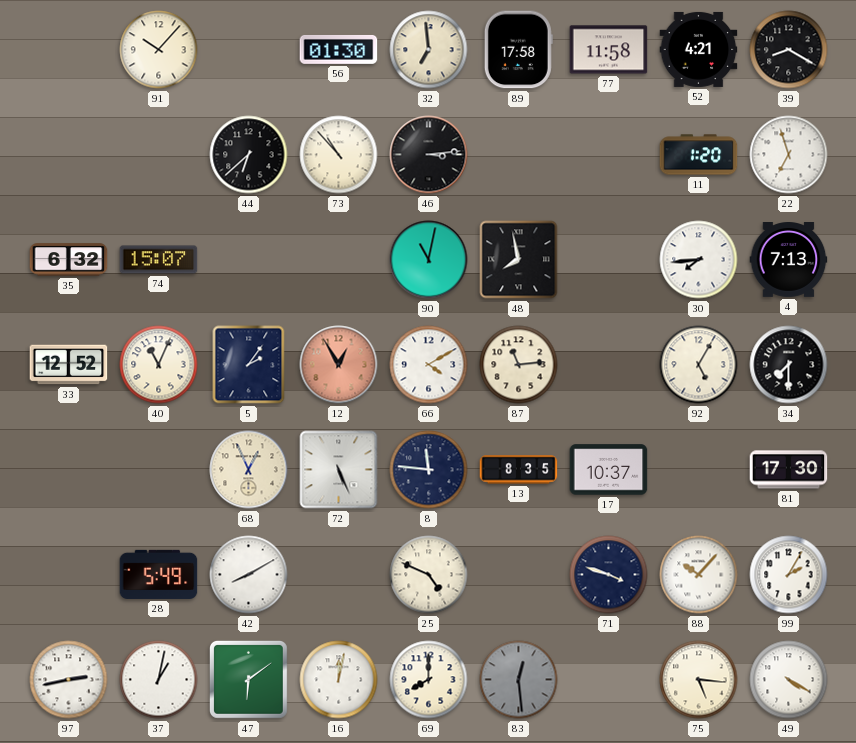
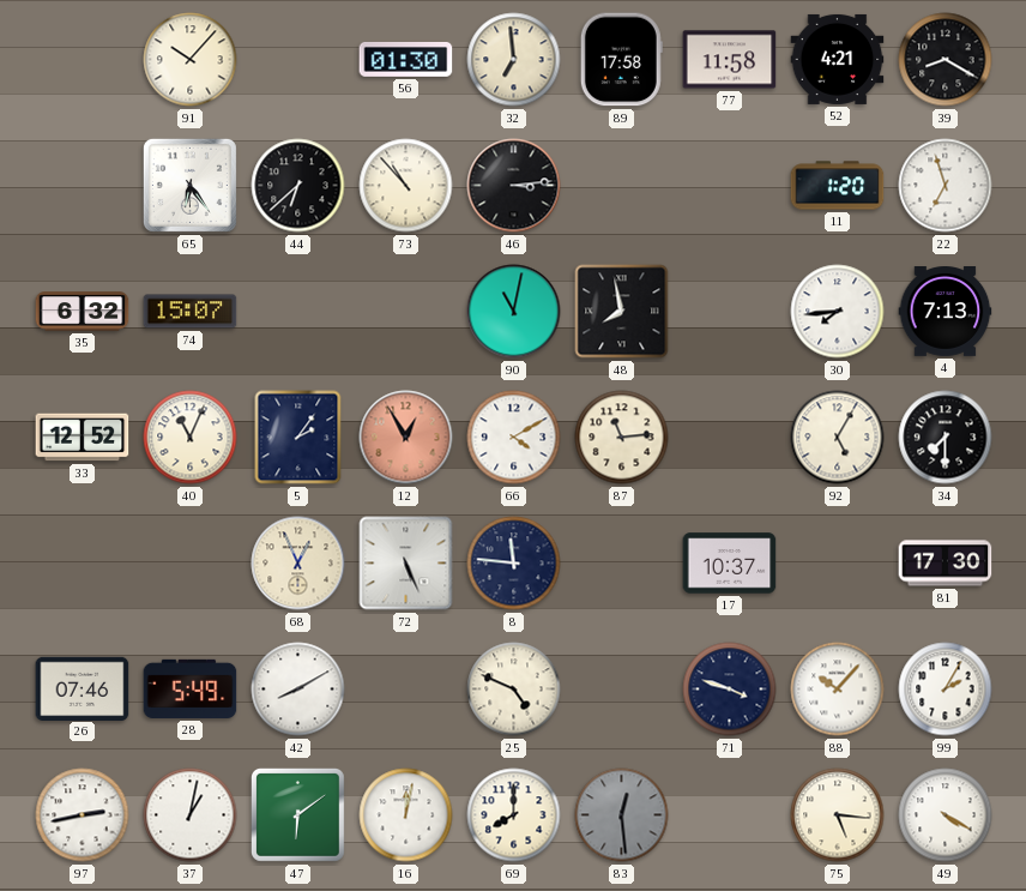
65: none -> 6:24 (189, 185)
13: 8:35 -> none (519, 470)
26: none -> 07:46 (83, 688)
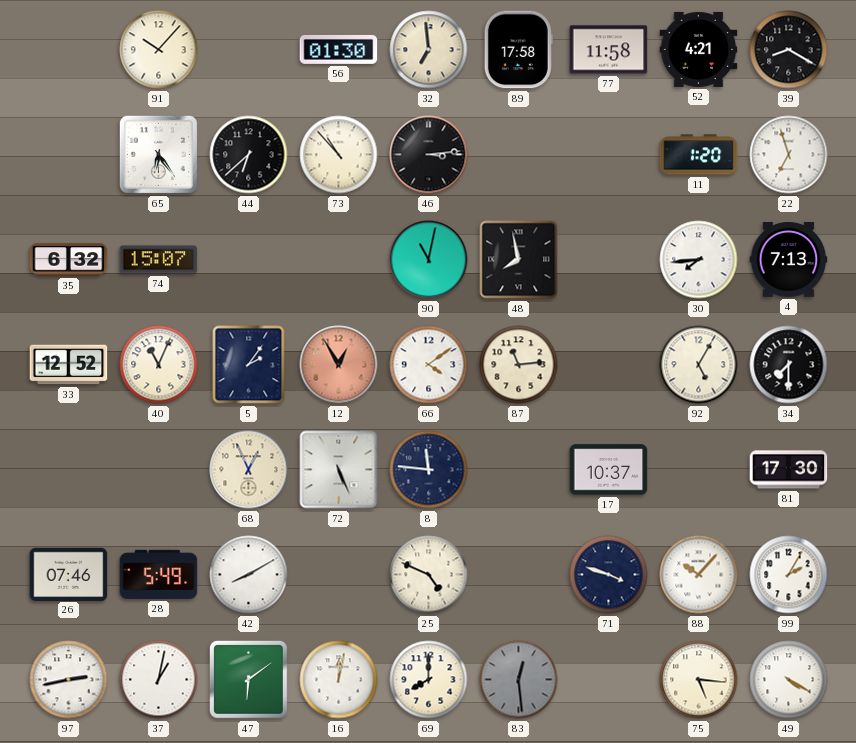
66: 4:10 -> 4:09 (429, 365)
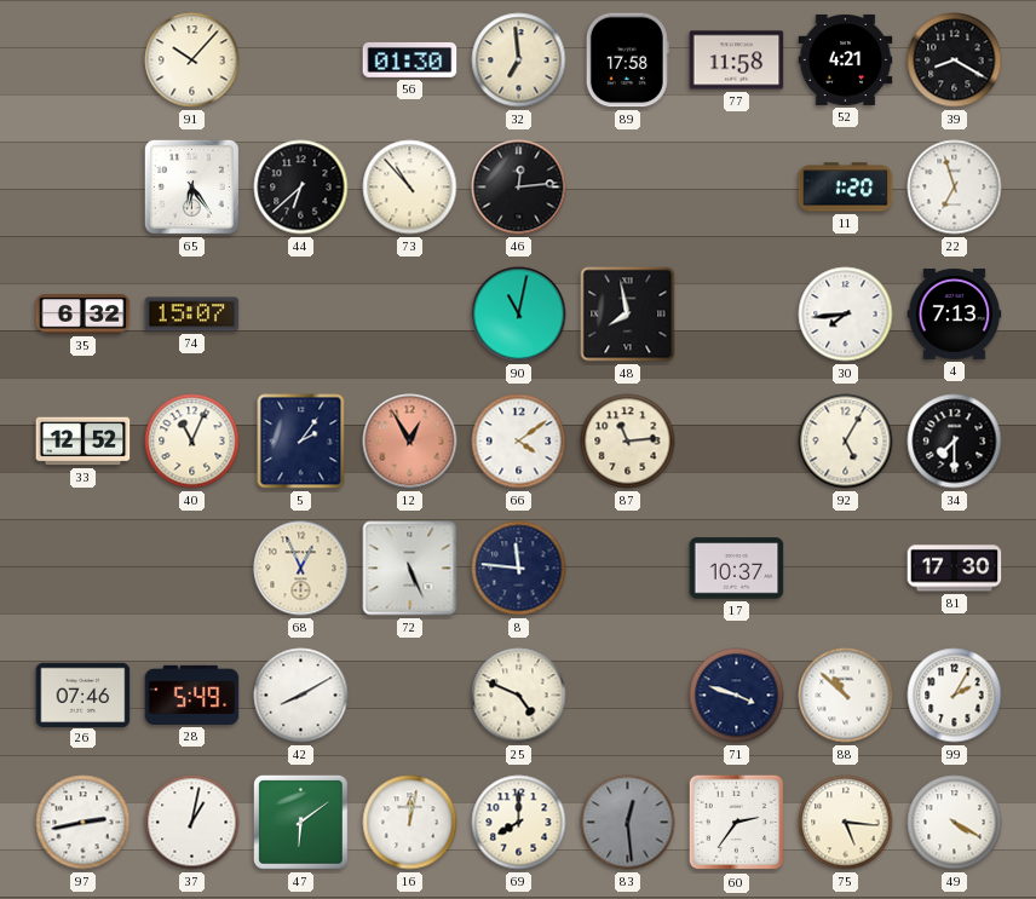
46: 3:14 -> 12:14 (519, 188)
88: 10:07 -> 10:52 (846, 696)
60: none -> 2:36 (737, 823)
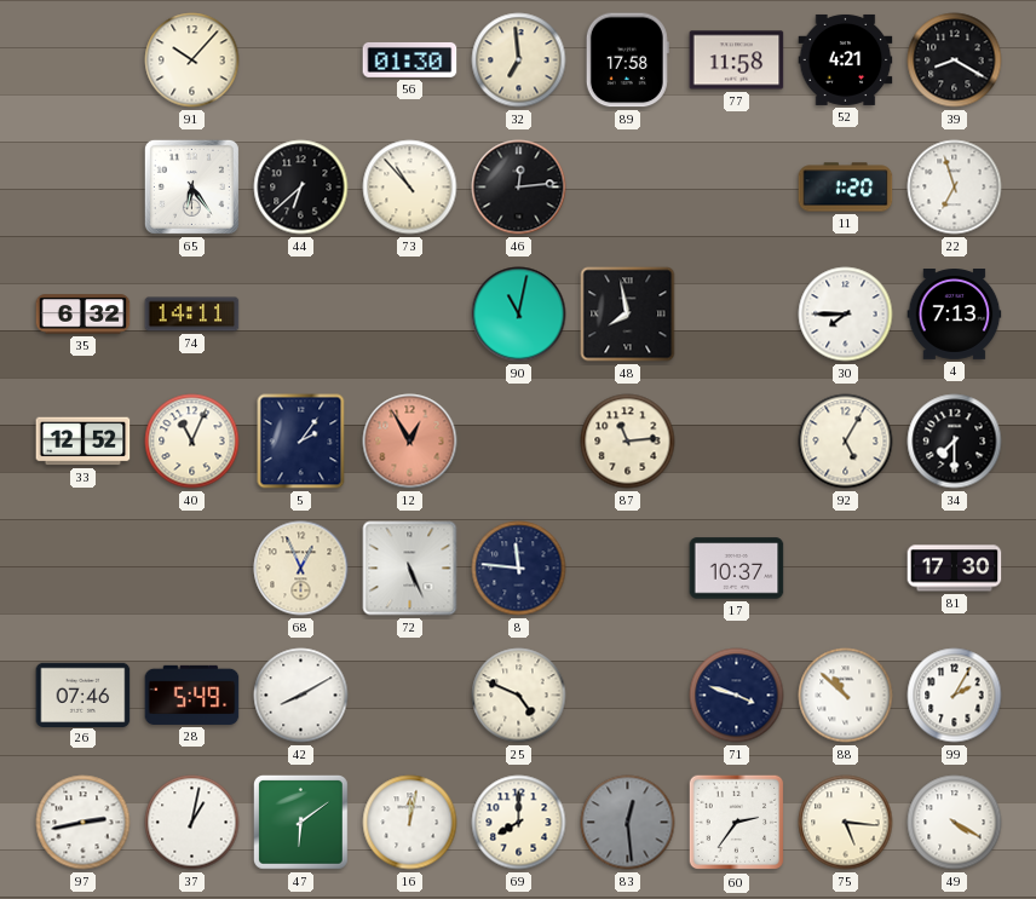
74: 15:07 -> 14:11 (192, 315)
30: 7:44 -> 7:45 (846, 315)
66: 4:09 -> none (519, 442)
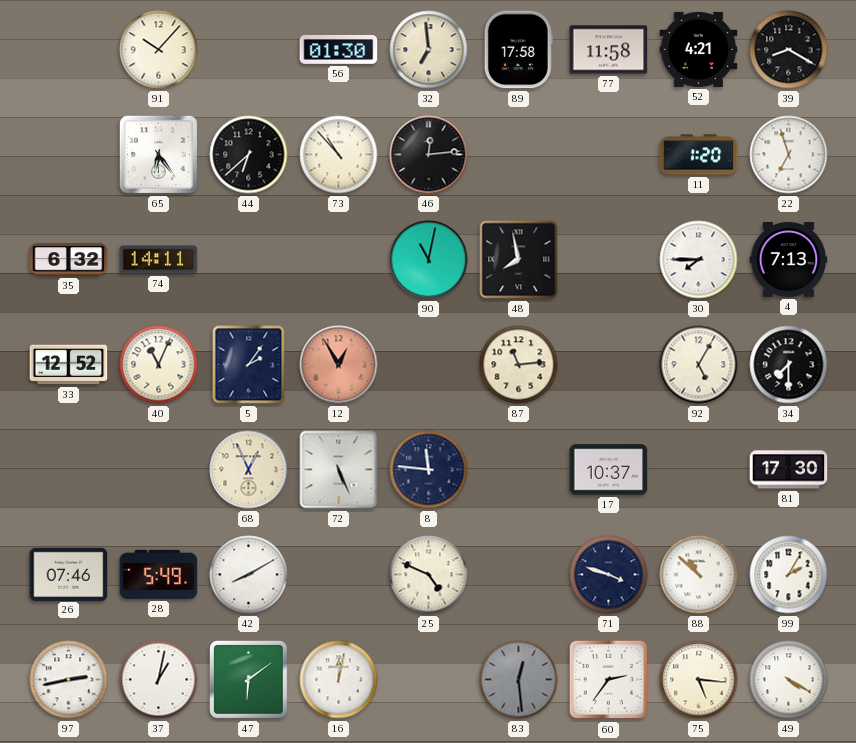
69: 8:00 -> none (519, 823)
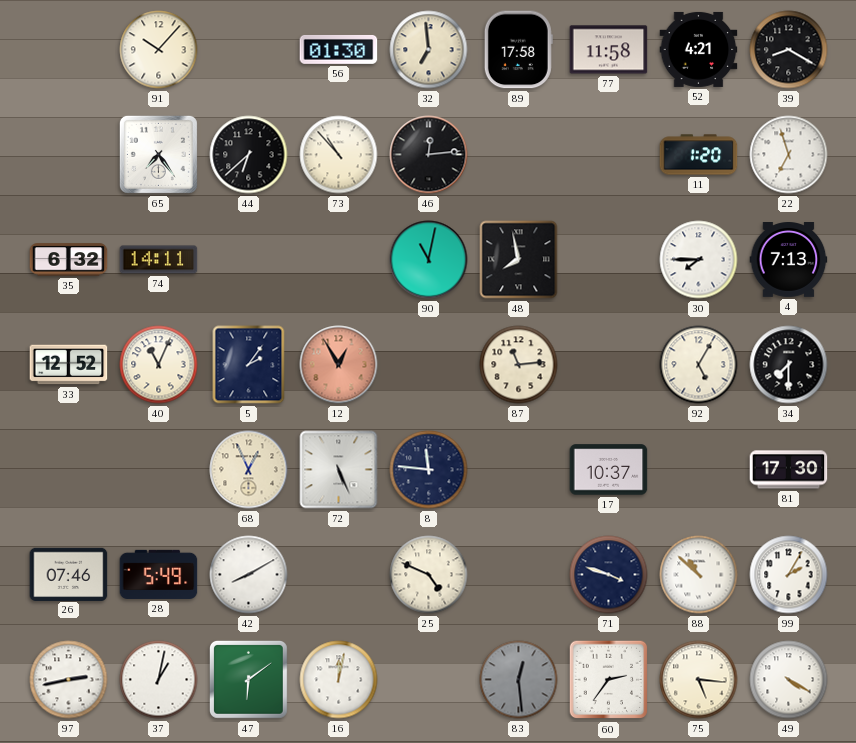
65: 6:24 -> 7:24 (158, 154)
